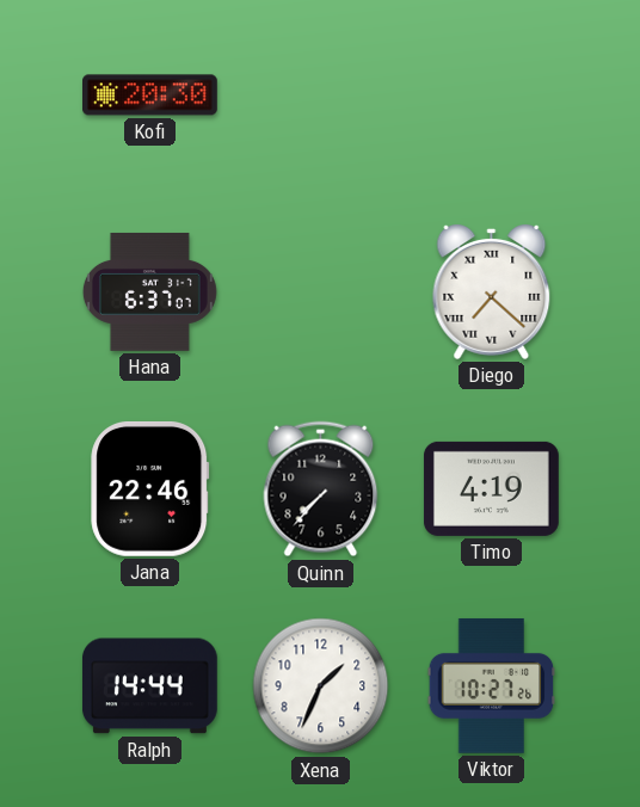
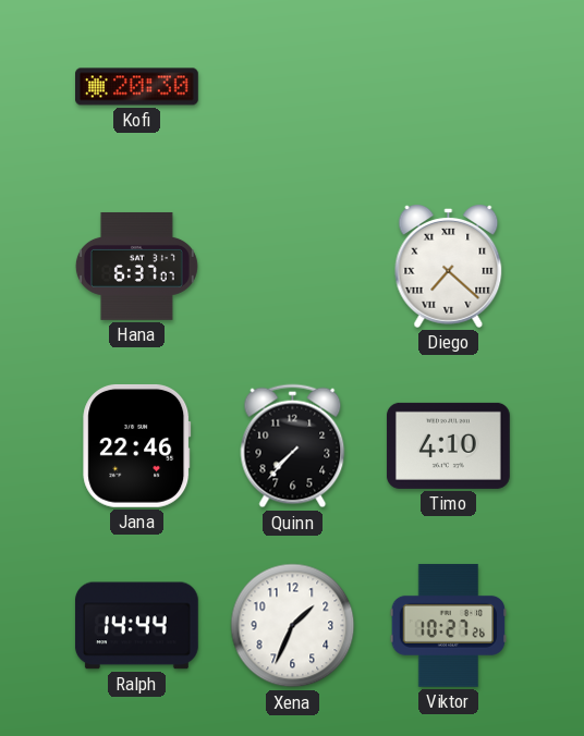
Timo: 4:19 -> 4:10 (448, 445)
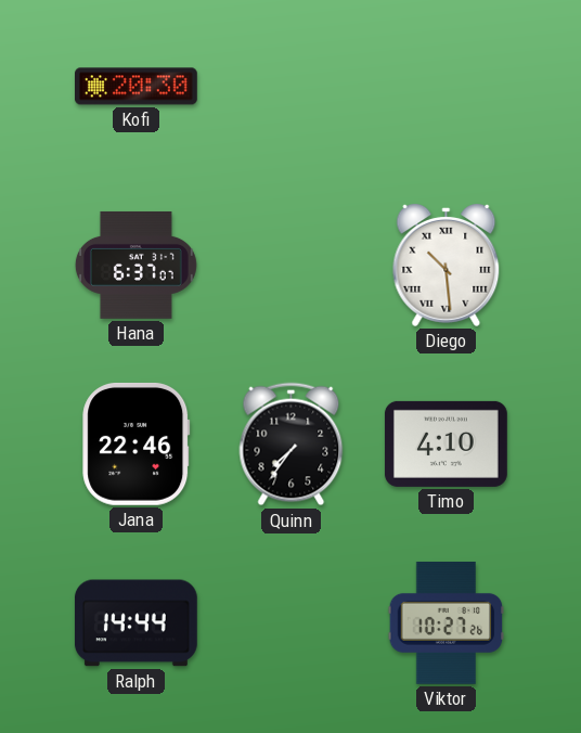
Diego: 7:22 -> 10:29 (447, 266)
Quinn: 7:37 -> 7:36 (292, 445)
Xena: 1:34 -> none (293, 626)
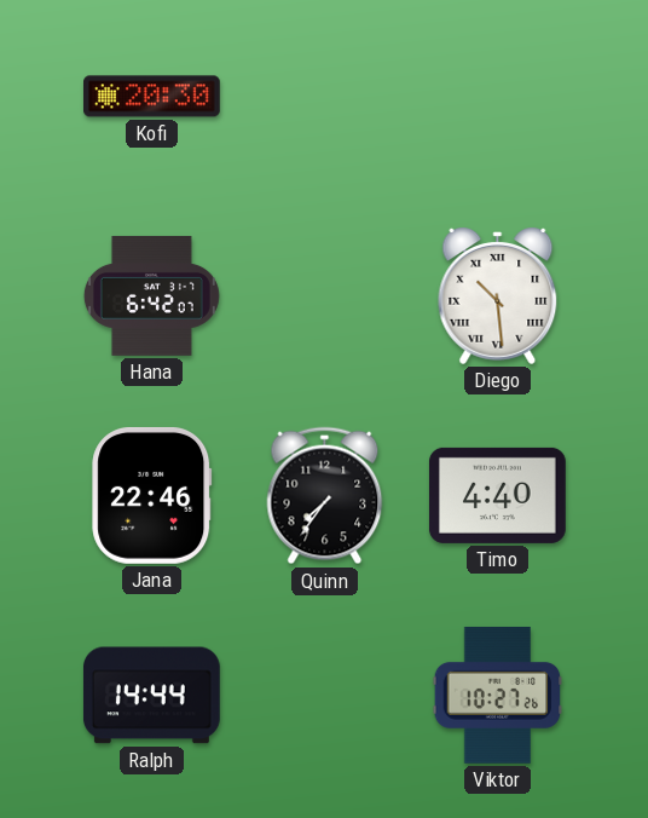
Hana: 6:37 -> 6:42 (151, 295)
Timo: 4:10 -> 4:40 (497, 495)
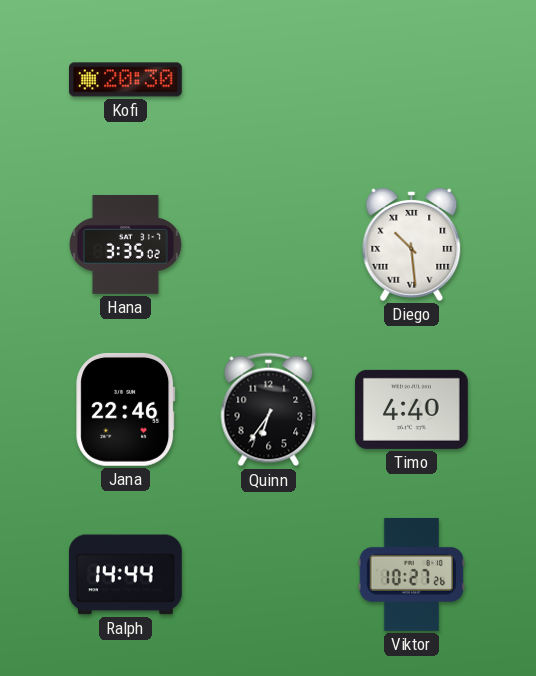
Hana: 6:42 -> 3:35 (125, 244)
Quinn: 7:36 -> 6:36 (269, 410)
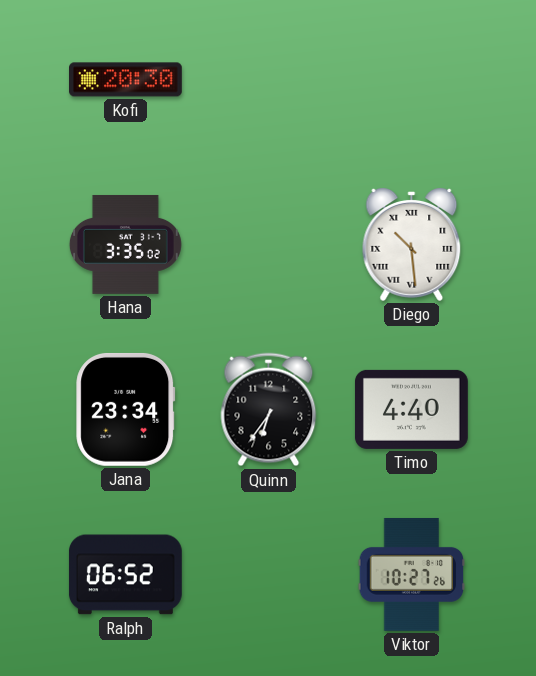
Jana: 22:46 -> 23:34 (126, 409)
Ralph: 14:44 -> 06:52 (125, 575)
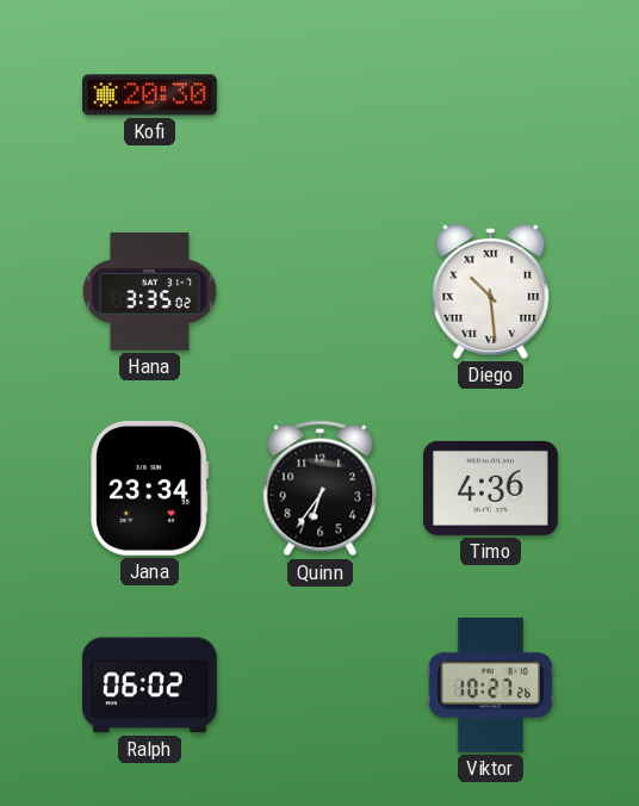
Timo: 4:40 -> 4:36 (490, 488)
Ralph: 06:52 -> 06:02 (149, 686)
